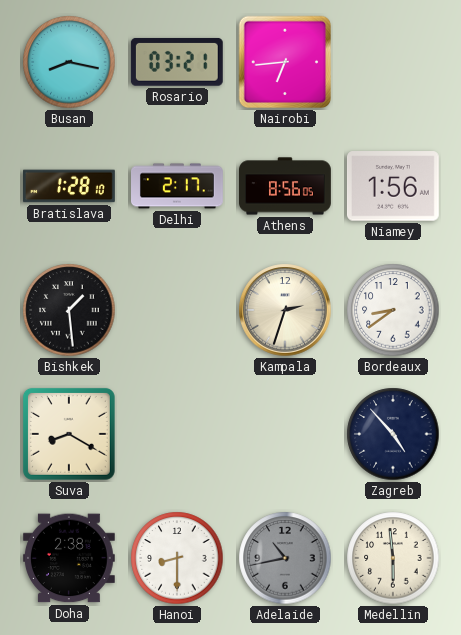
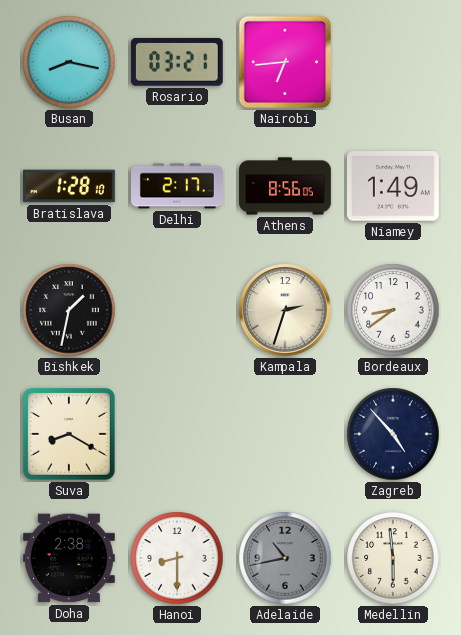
Niamey: 1:56 -> 1:49 (393, 186)
Bishkek: 1:29 -> 1:32 (69, 310)
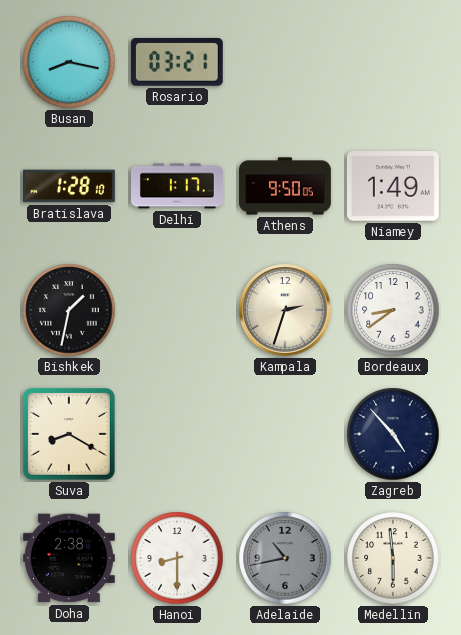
Nairobi: 6:44 -> none (285, 62)
Delhi: 2:17 -> 1:17 (178, 186)
Athens: 8:56 -> 9:50 (286, 186)
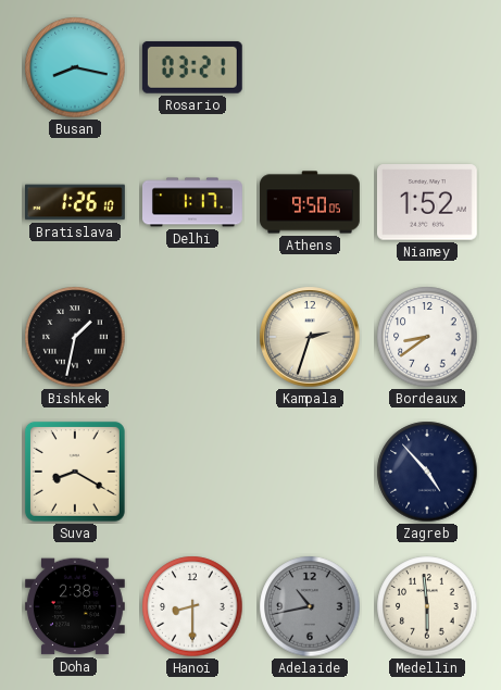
Bratislava: 1:28 -> 1:26 (76, 202)
Niamey: 1:49 -> 1:52 (427, 202)
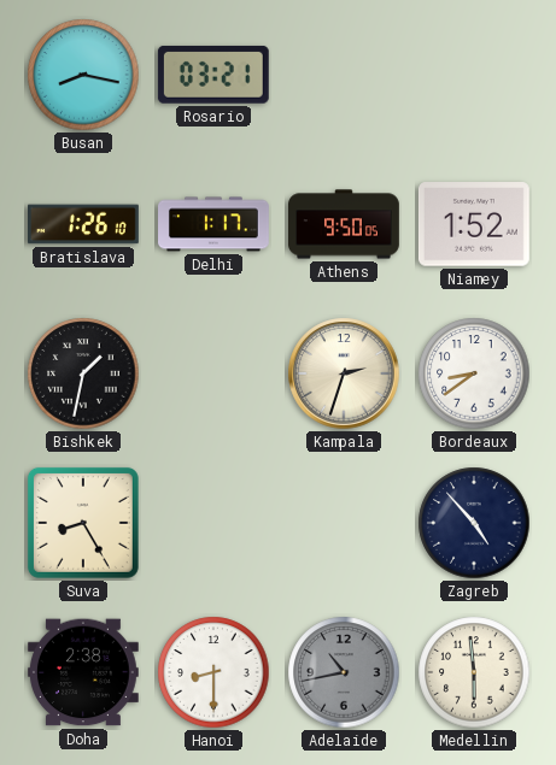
Suva: 8:20 -> 8:25 (83, 523)
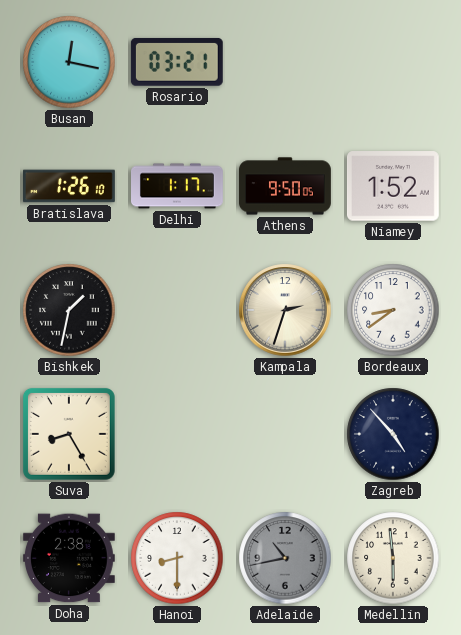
Busan: 8:17 -> 12:17 (69, 62)
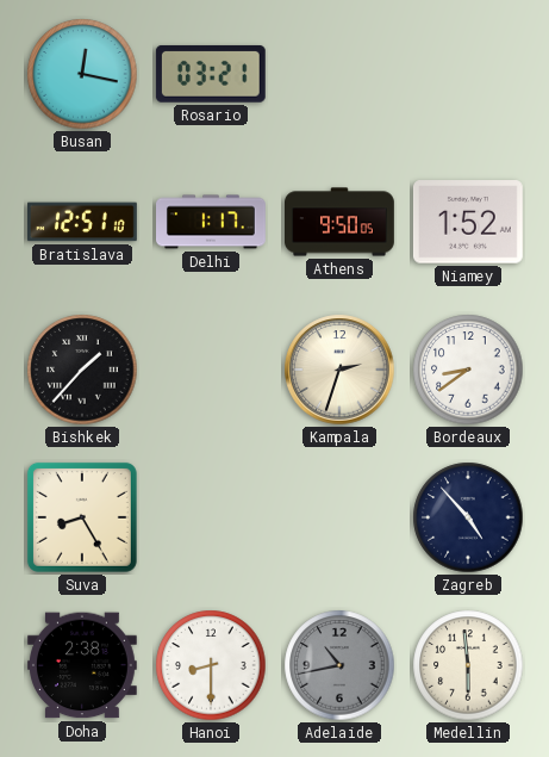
Bratislava: 1:26 -> 12:51 (83, 222)
Bishkek: 1:32 -> 1:37 (82, 370)
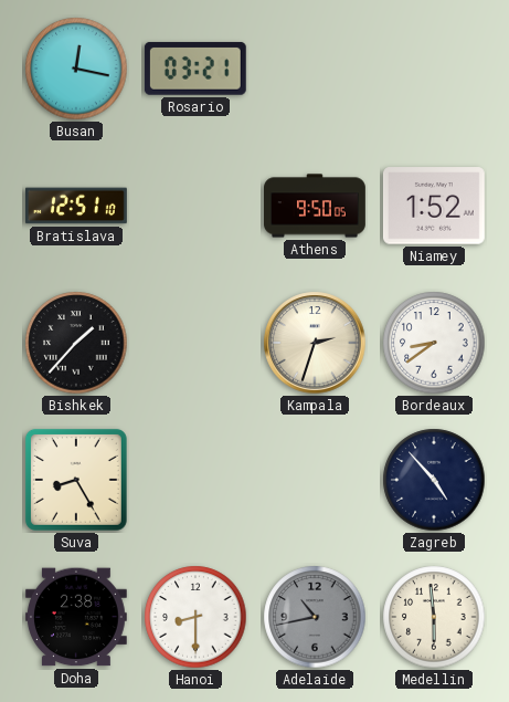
Delhi: 1:17 -> none (212, 222)
